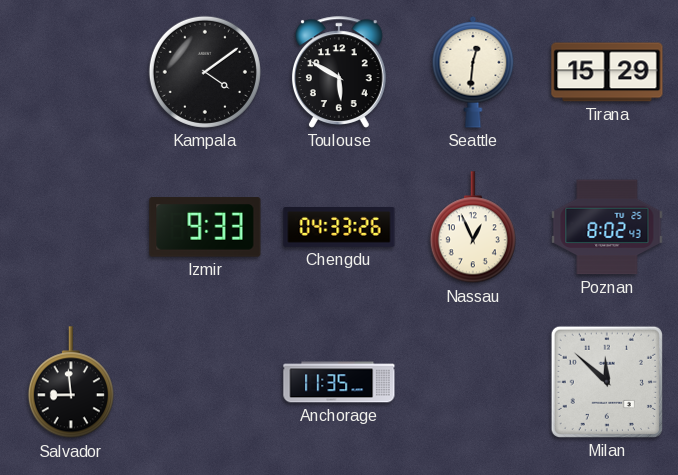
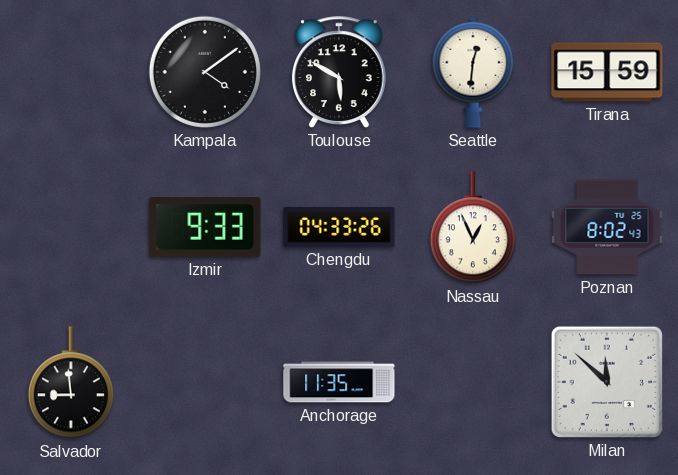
Tirana: 15:29 -> 15:59 (607, 72)
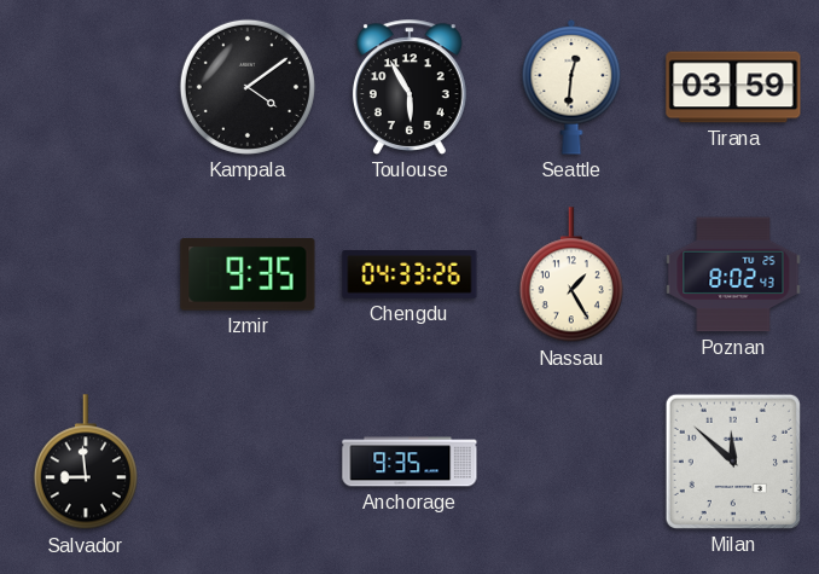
Toulouse: 5:50 -> 5:55 (409, 87)
Tirana: 15:59 -> 03:59 (733, 87)
Izmir: 9:33 -> 9:35 (248, 274)
Nassau: 12:56 -> 1:25 (571, 276)
Anchorage: 11:35 -> 9:35 (409, 462)
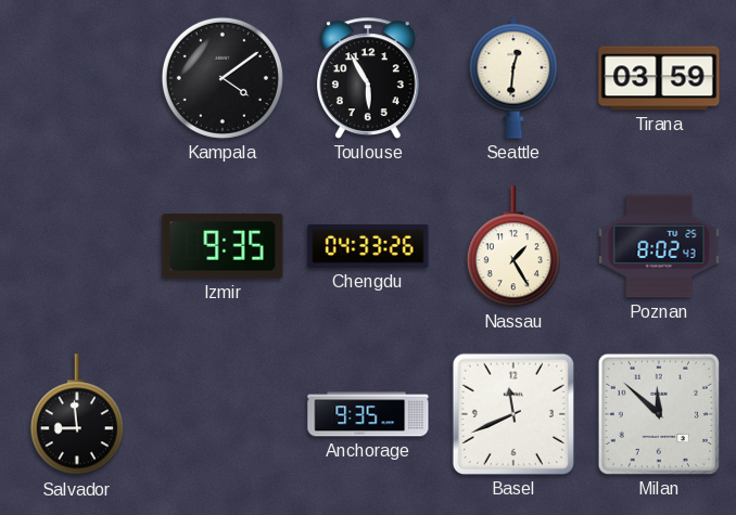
Basel: none -> 11:41 (513, 414)
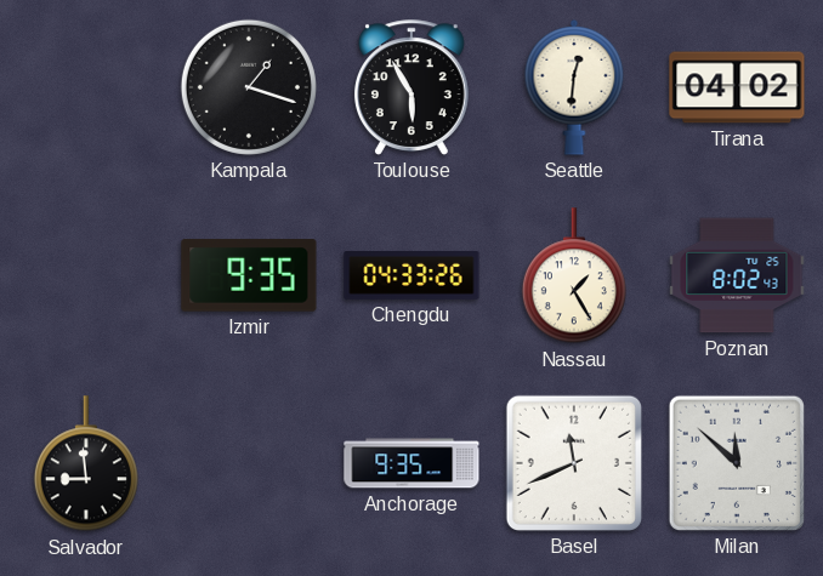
Kampala: 4:09 -> 1:18 (249, 87)
Tirana: 03:59 -> 04:02 (737, 87)
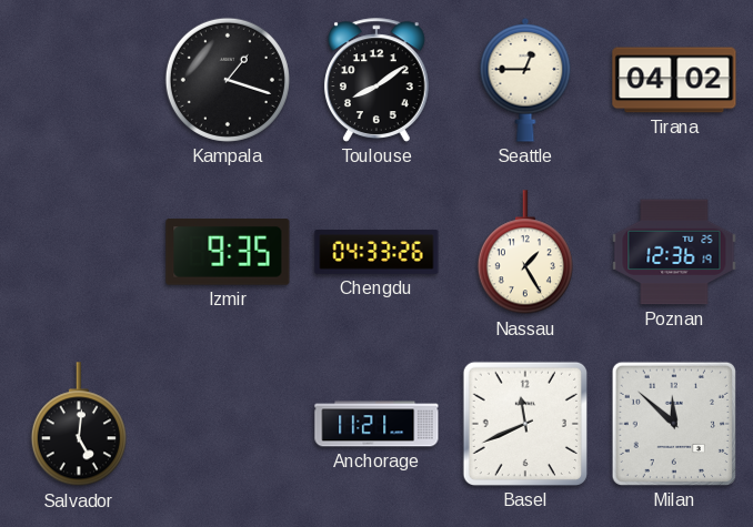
Toulouse: 5:55 -> 8:09 (376, 80)
Seattle: 12:31 -> 12:45 (525, 80)
Poznan: 8:02 -> 12:36 (674, 252)
Salvador: 8:59 -> 5:01 (79, 425)
Anchorage: 9:35 -> 11:21 (376, 424)
